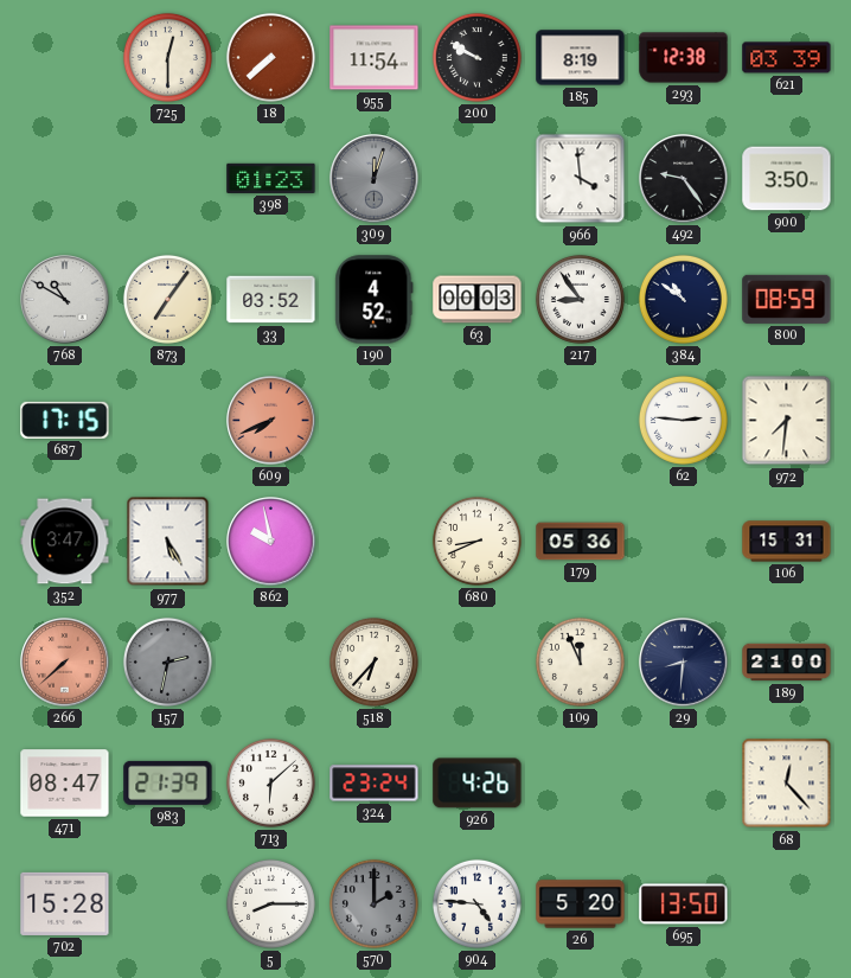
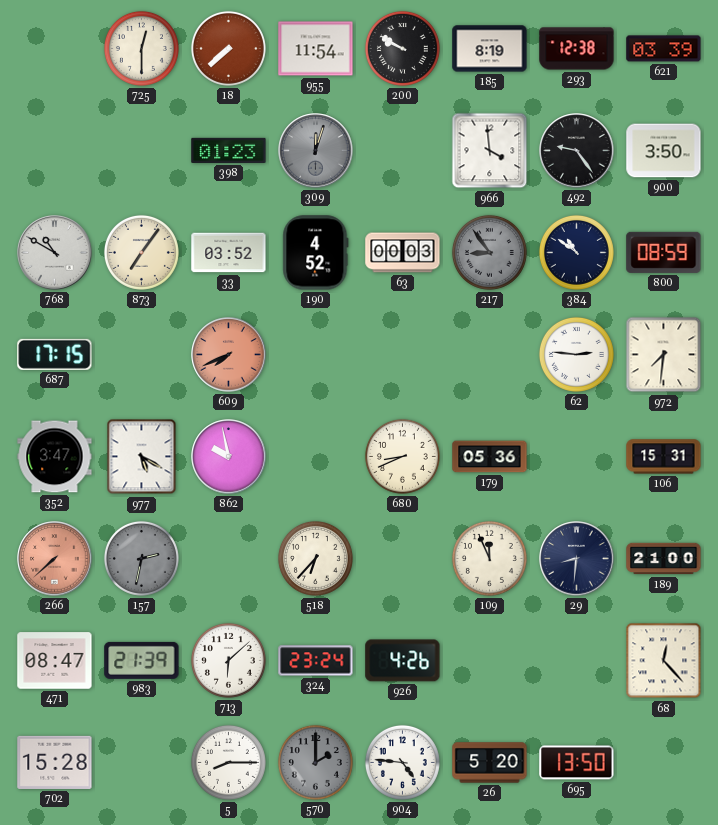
217 dial: white -> grey (489, 252)
977: 5:25 -> 5:20 (142, 457)
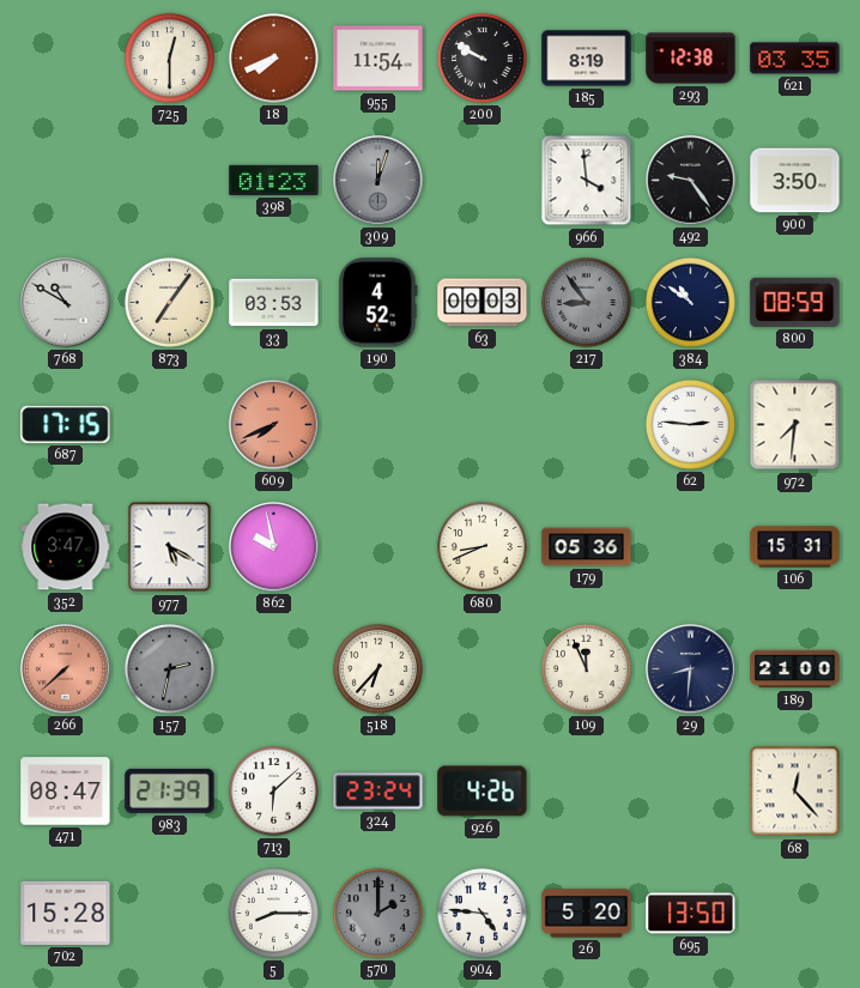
18: 7:38 -> 7:41 (273, 57)
621: 03:39 -> 03:35 (795, 59)
33: 03:52 -> 03:53 (274, 303)
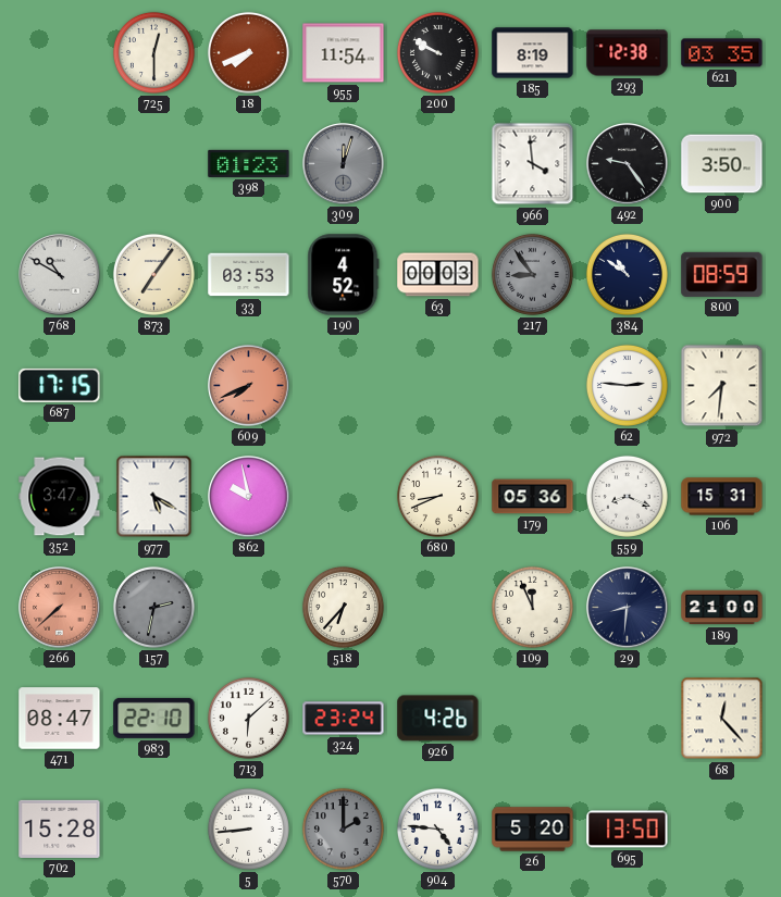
559: none -> 8:19 (627, 496)
983: 21:39 -> 22:10 (154, 718)
5: 8:15 -> 8:44 (248, 829)
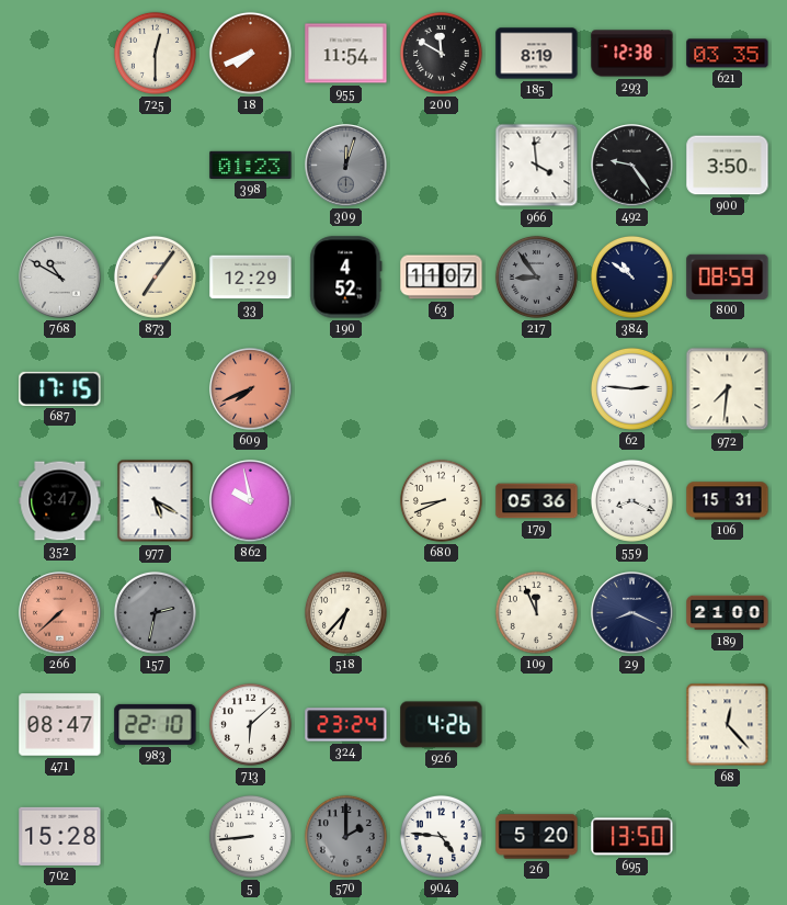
200: 9:50 -> 11:50 (441, 53)
33: 03:53 -> 12:29 (251, 278)
63: 00:03 -> 11:07 (442, 278)
29: 8:31 -> 8:19 (632, 613)
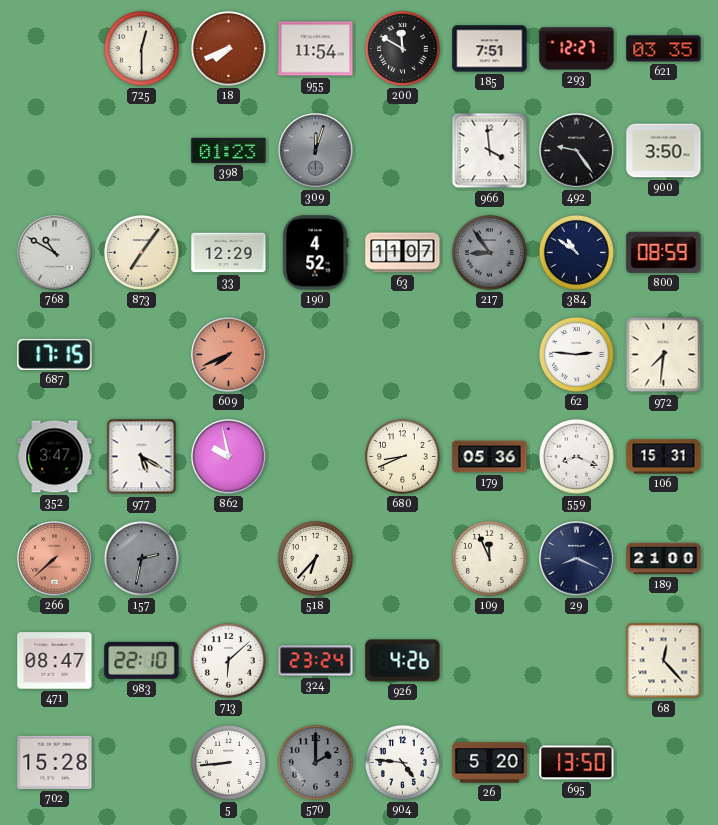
185: 8:19 -> 7:51 (490, 49)
293: 12:38 -> 12:27 (577, 49)
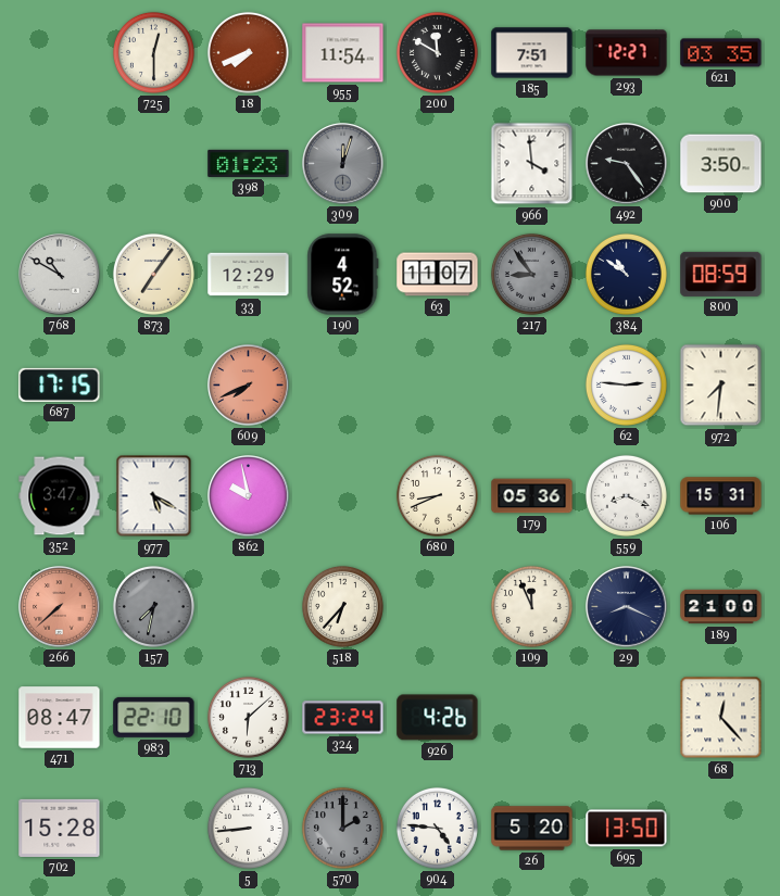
157: 2:32 -> 7:32 (153, 606)
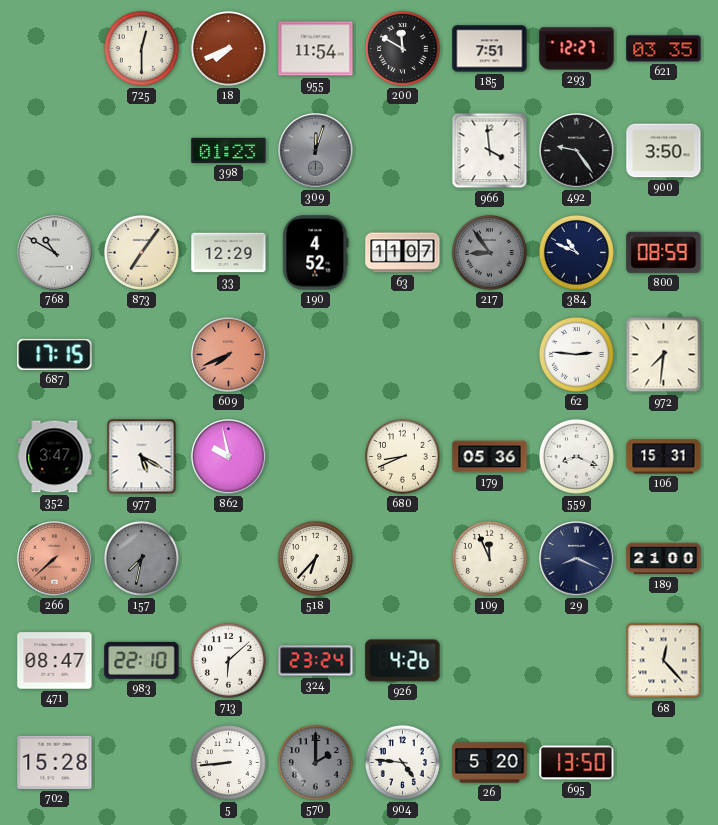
384: 10:51 -> 10:49 (576, 252)
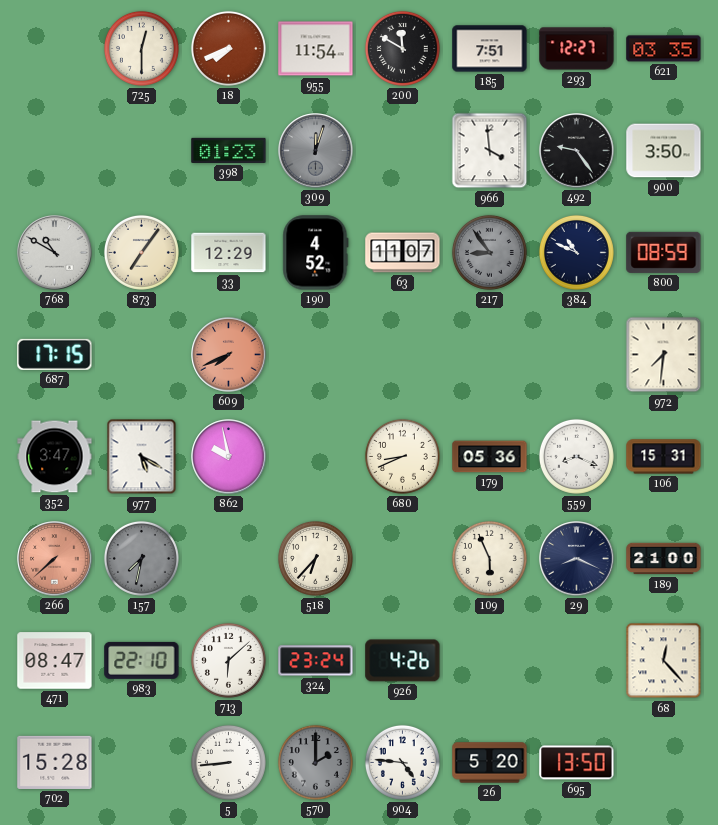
62: 2:46 -> none (576, 354)
109: 11:56 -> 5:56 (489, 558)
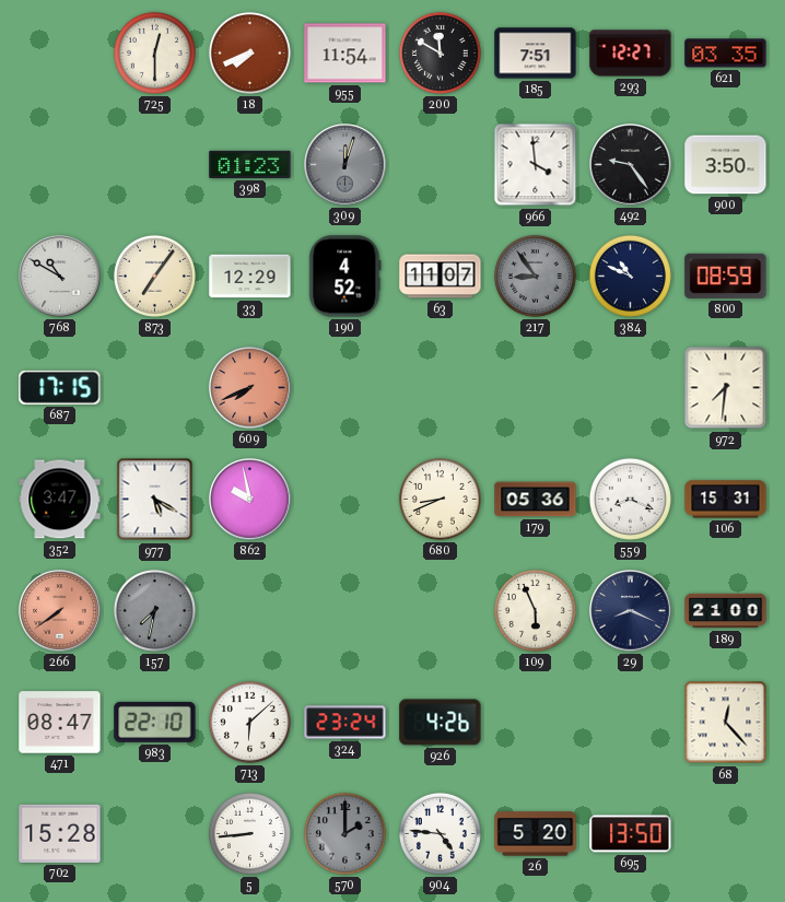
266: 7:38 -> 7:39 (60, 611)
518: 6:37 -> none (315, 558)
